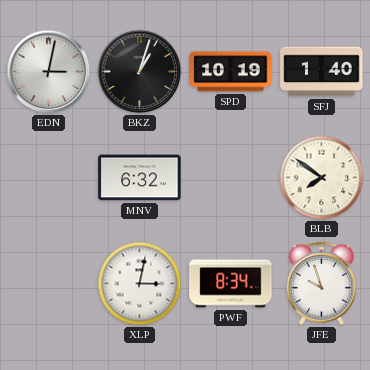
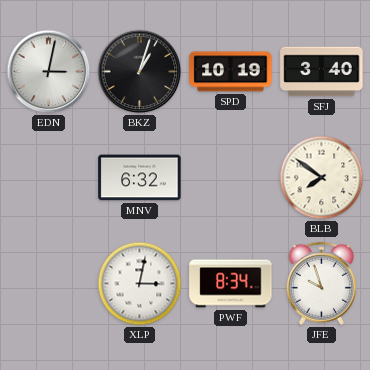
SFJ: 1:40 -> 3:40 (322, 72)
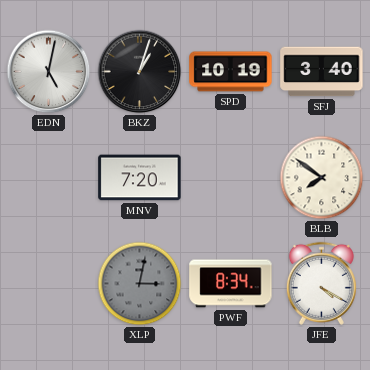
EDN: 3:02 -> 5:02 (49, 72)
MNV: 6:32 -> 7:20 (140, 178)
XLP dial: white -> grey (140, 284)
JFE: 9:57 -> 4:20 (321, 283)
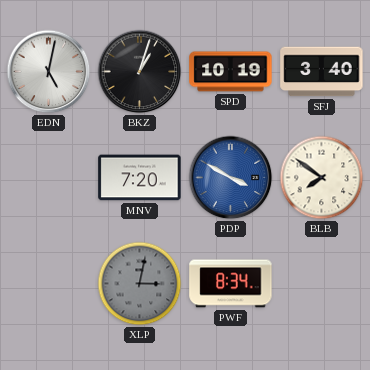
PDP: none -> 3:50 (231, 178)
JFE: 4:20 -> none (321, 283)
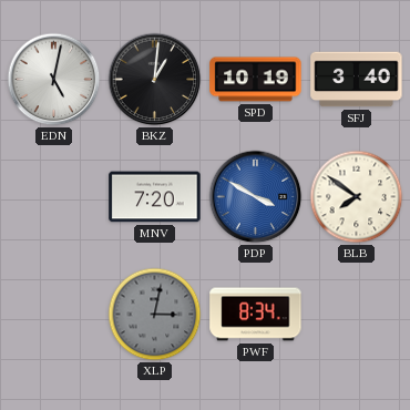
BKZ: 1:03 -> 1:01 (155, 80)
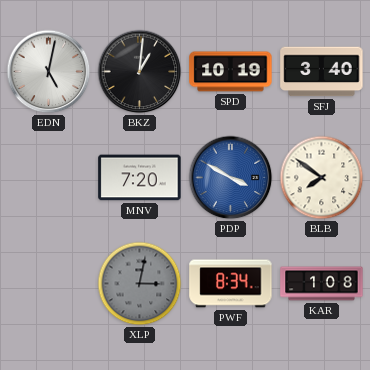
KAR: none -> 1:08 (322, 284)
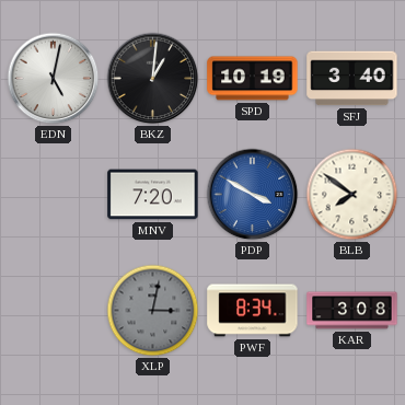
KAR: 1:08 -> 3:08 (352, 311)
